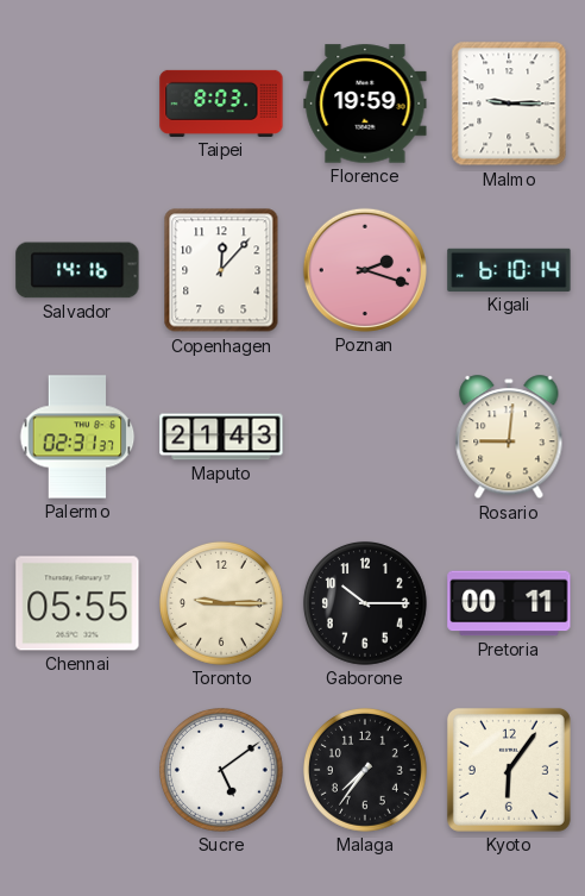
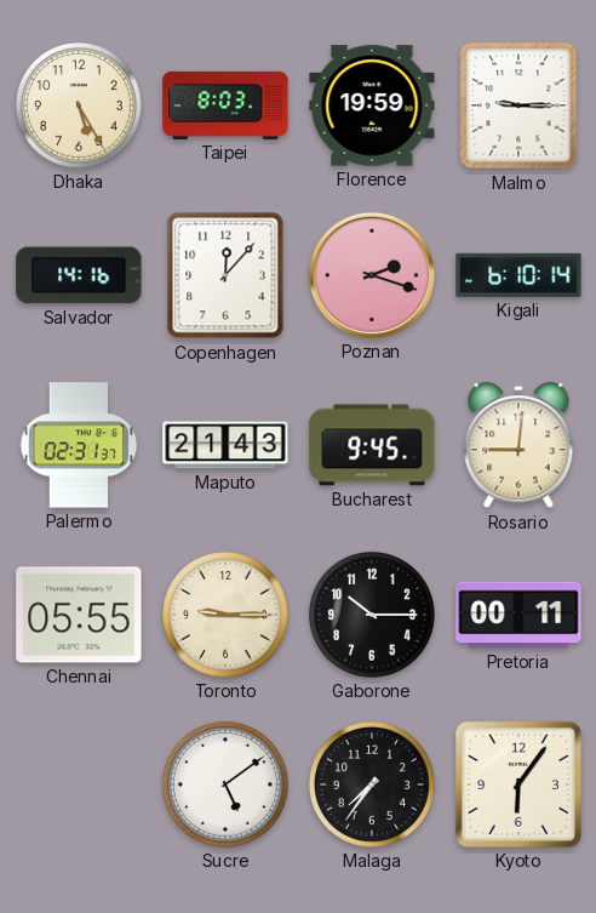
Dhaka: none -> 5:25 (79, 105)
Bucharest: none -> 9:45 (372, 445)
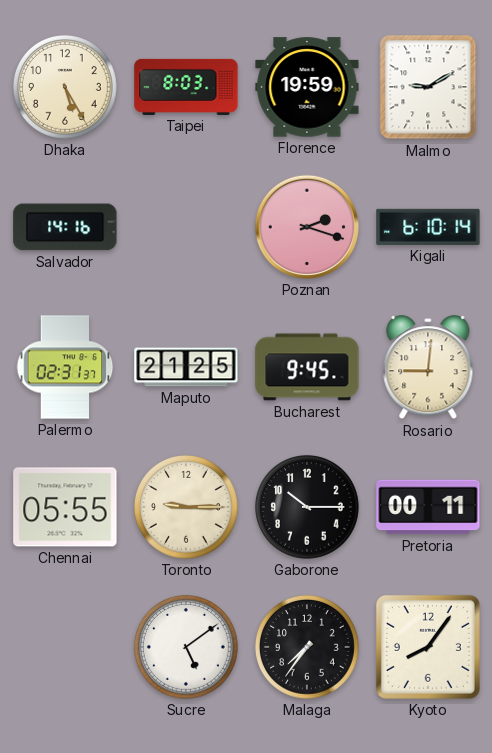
Malmo: 9:15 -> 9:10 (428, 87)
Copenhagen: 12:07 -> none (225, 275)
Maputo: 21:43 -> 21:25 (186, 367)
Kyoto: 6:06 -> 8:06 (428, 647)
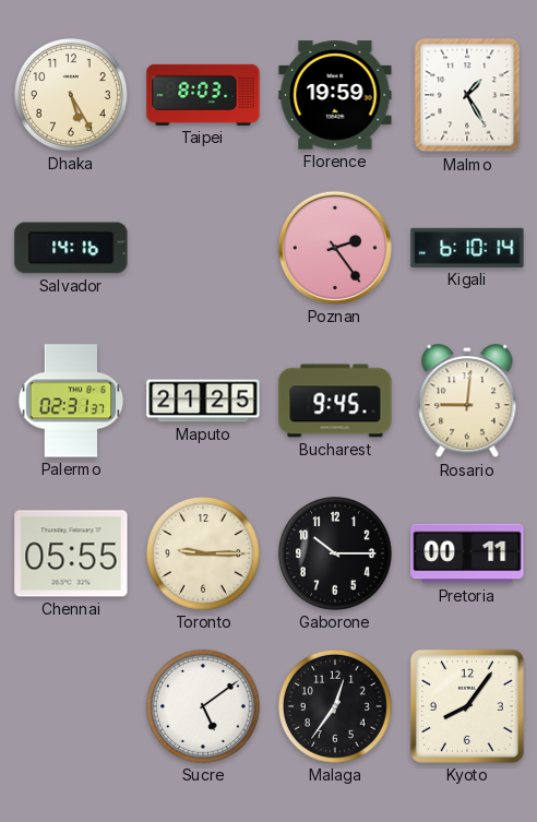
Malmo: 9:10 -> 1:25 (467, 95)
Poznan: 2:18 -> 2:24 (335, 248)
Malaga: 7:36 -> 12:36 (335, 706)
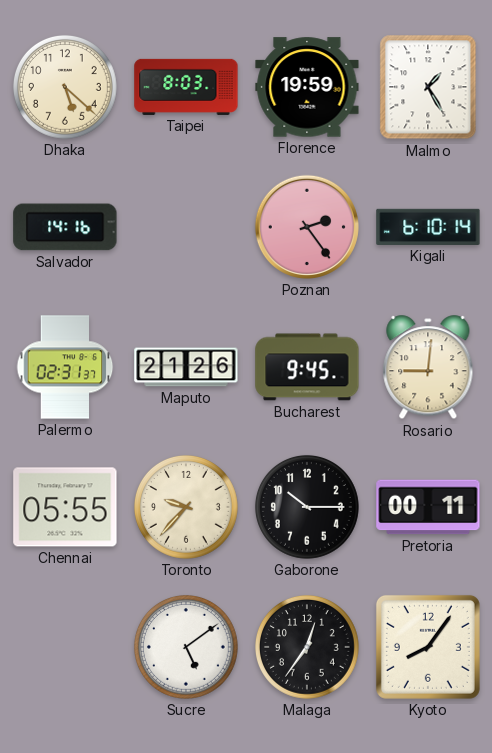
Dhaka: 5:25 -> 5:22 (65, 87)
Maputo: 21:25 -> 21:26 (186, 367)
Toronto: 9:15 -> 9:37 (186, 507)
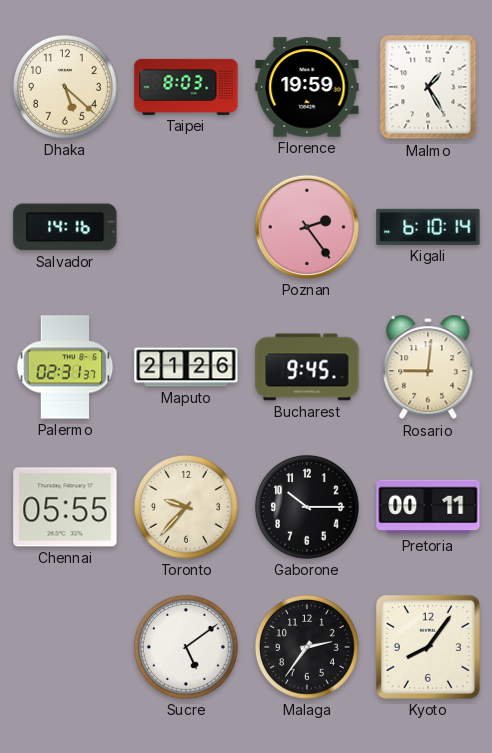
Malaga: 12:36 -> 2:36 (307, 647)
